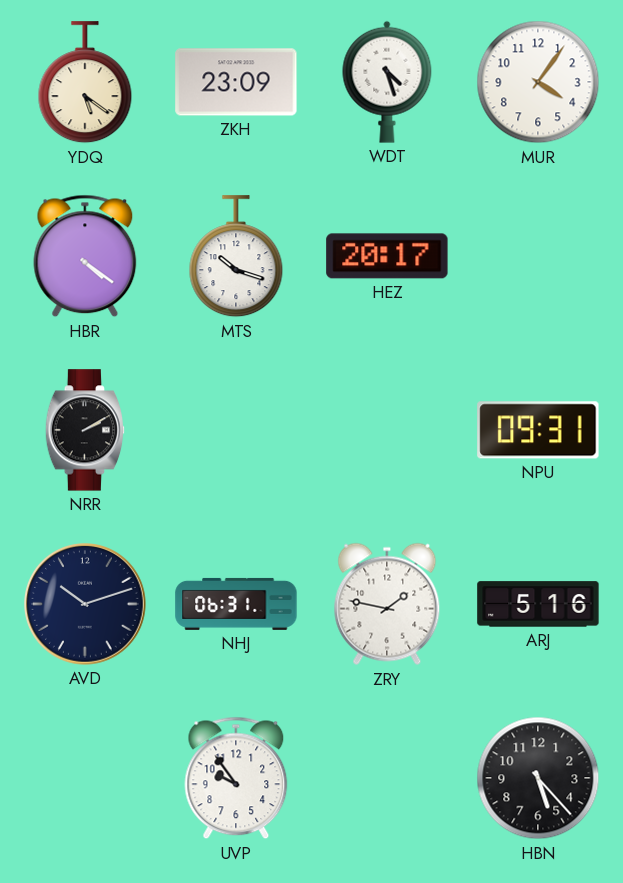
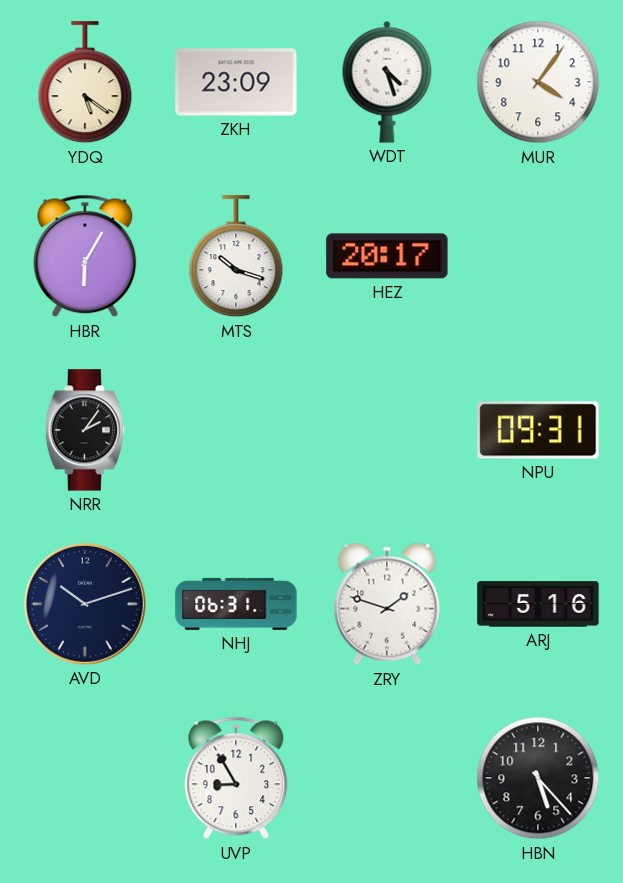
HBR: 4:21 -> 6:05 (85, 256)
NRR: 2:10 -> 2:06 (85, 430)
ZRY: 1:47 -> 1:48 (387, 604)
UVP: 9:54 -> 8:55 (236, 778)
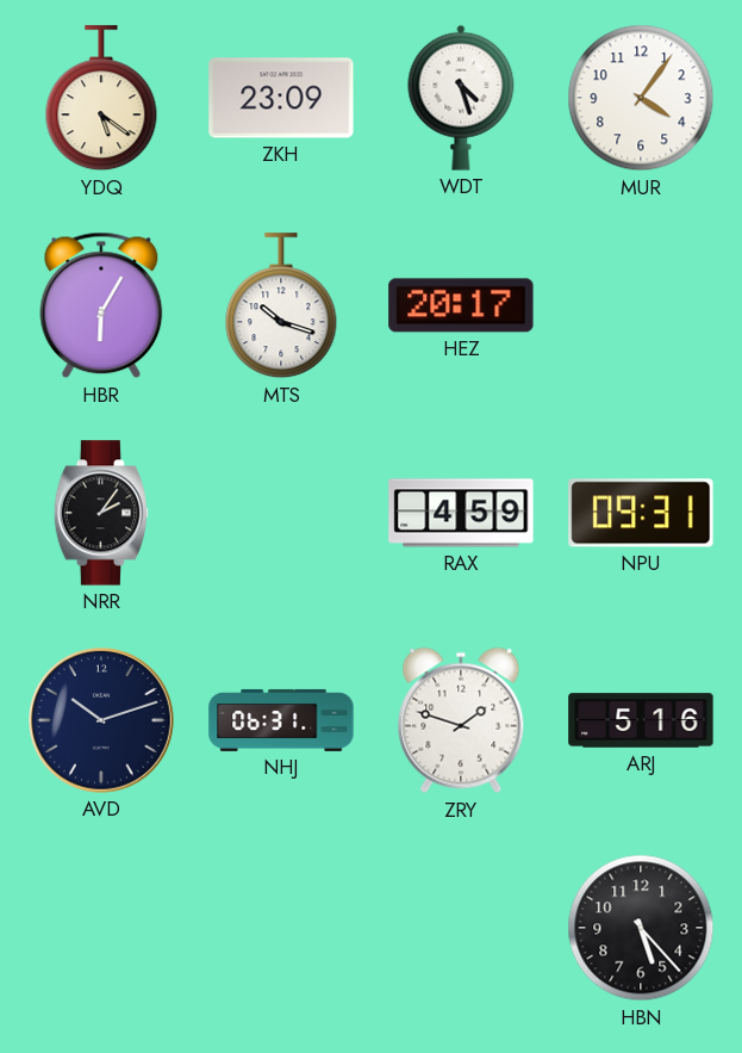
RAX: none -> 4:59 (461, 513)
UVP: 8:55 -> none (236, 778)
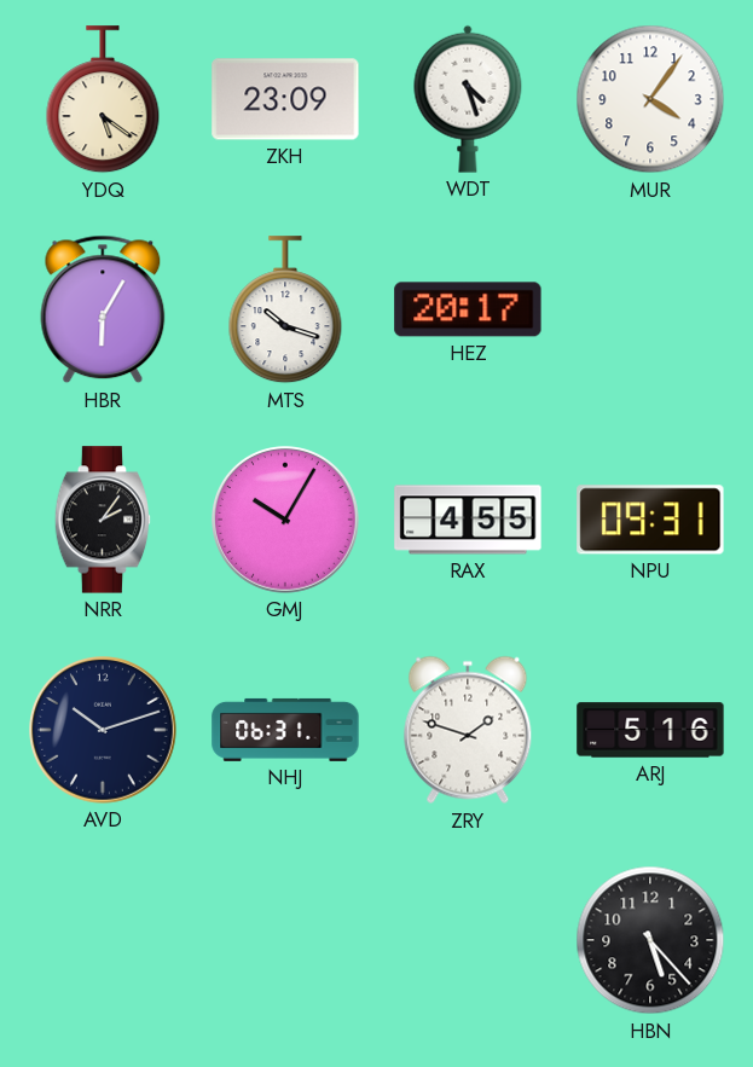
GMJ: none -> 10:05 (286, 521)
RAX: 4:59 -> 4:55 (468, 520)
